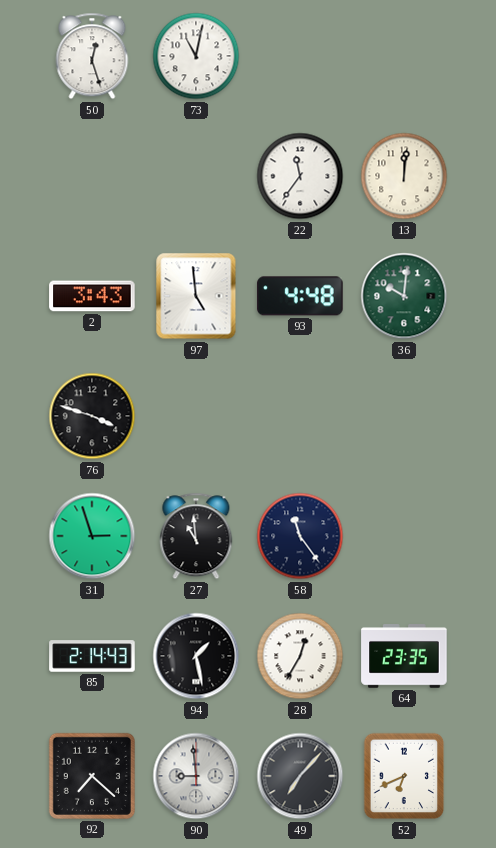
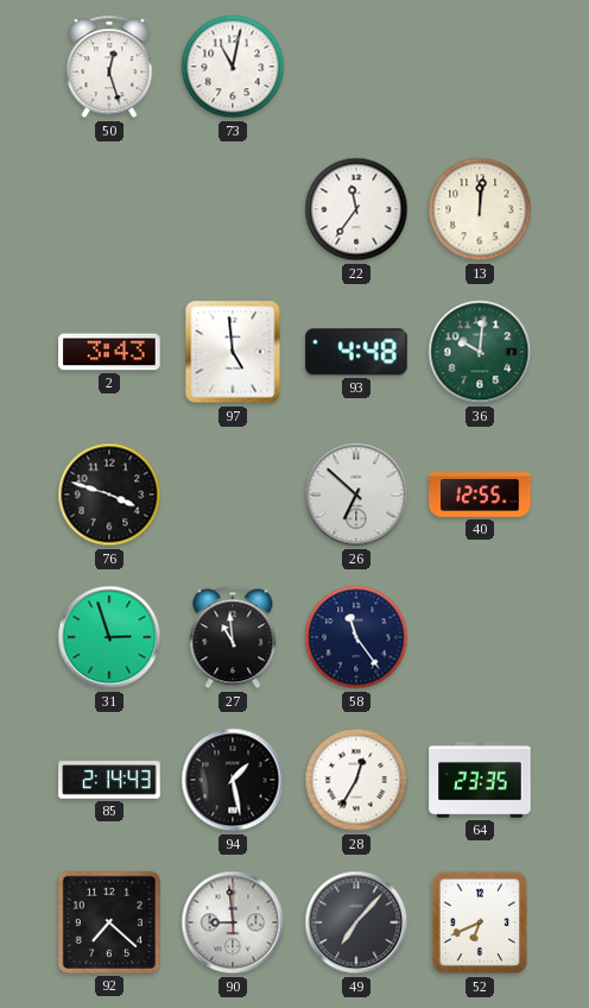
26: none -> 6:52 (356, 494)
40: none -> 12:55 (480, 496)
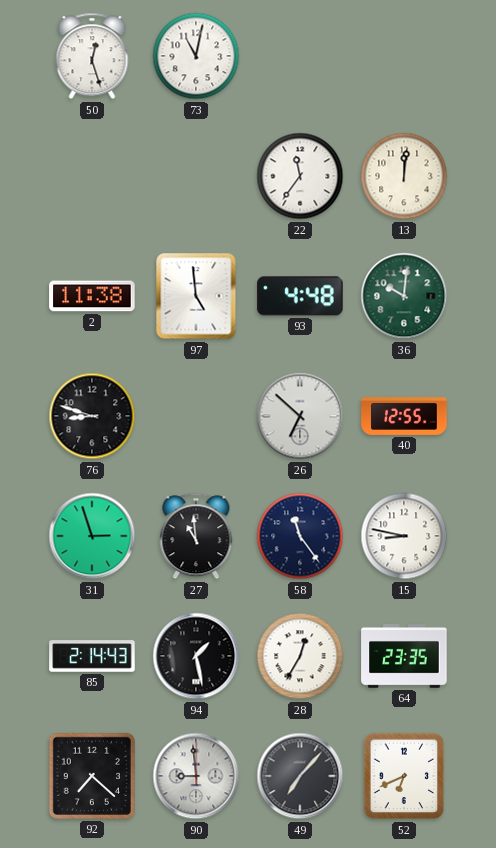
2: 3:43 -> 11:38 (92, 296)
76: 3:48 -> 8:48 (92, 416)
15: none -> 8:47 (404, 536)
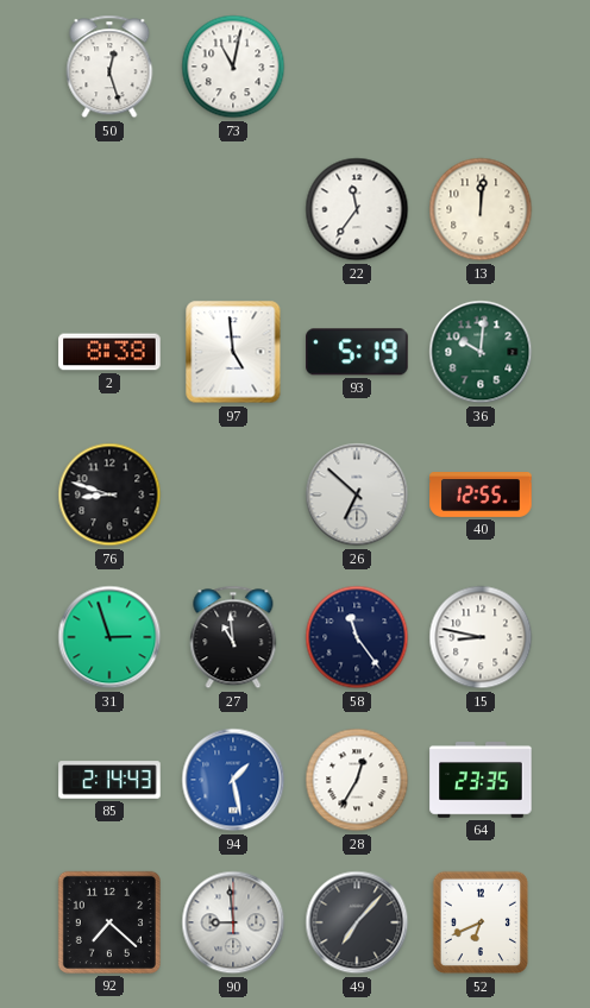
2: 11:38 -> 8:38 (109, 352)
93: 4:48 -> 5:19 (357, 352)
94 dial: black -> blue (233, 780)
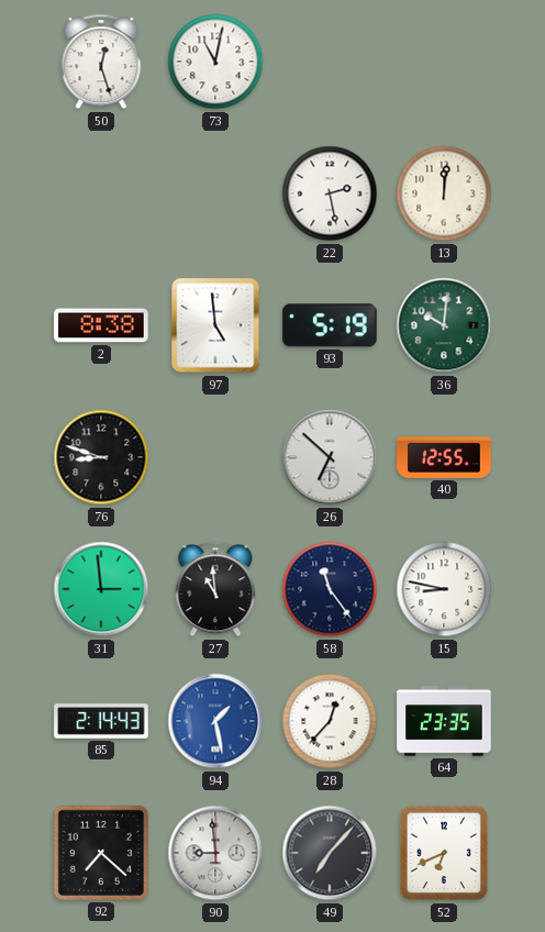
22: 11:36 -> 2:28 (330, 193)
31: 2:57 -> 2:59 (101, 589)
28: 12:35 -> 12:37 (330, 721)
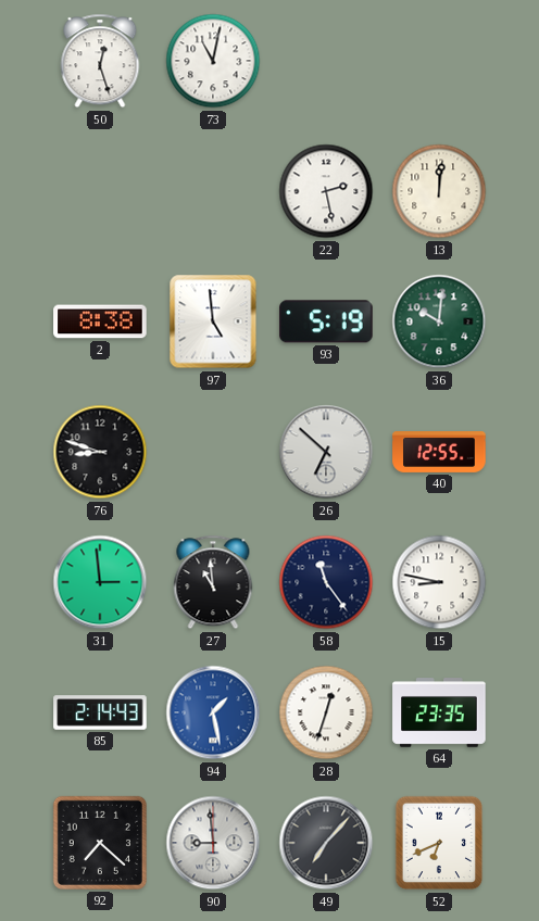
28: 12:37 -> 12:33 (326, 712)
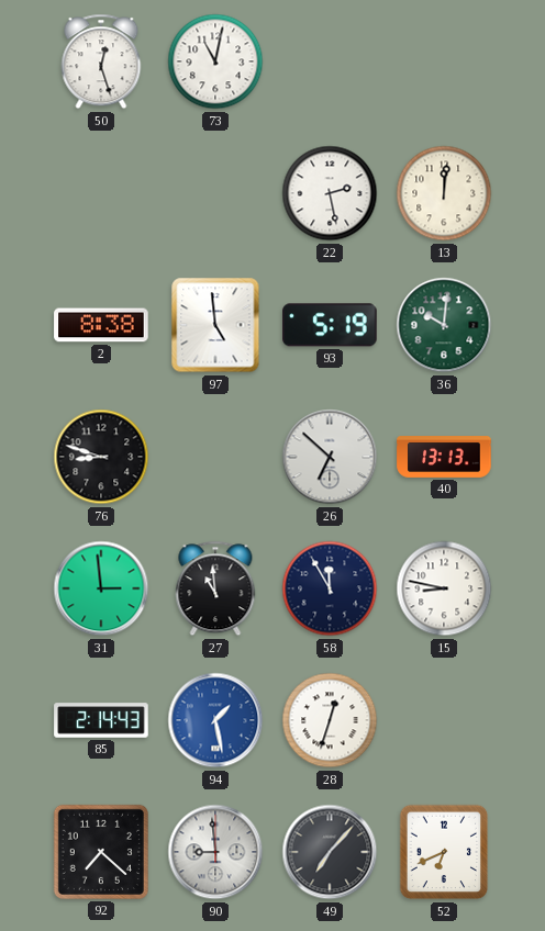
40: 12:55 -> 13:13 (444, 458)
58: 11:24 -> 11:55 (330, 588)
64: 23:35 -> none (439, 712)
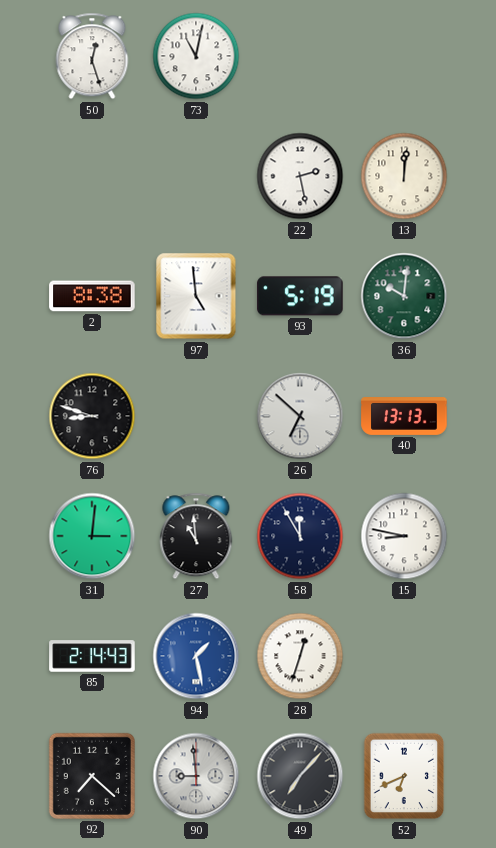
31: 2:59 -> 3:01 (92, 536)
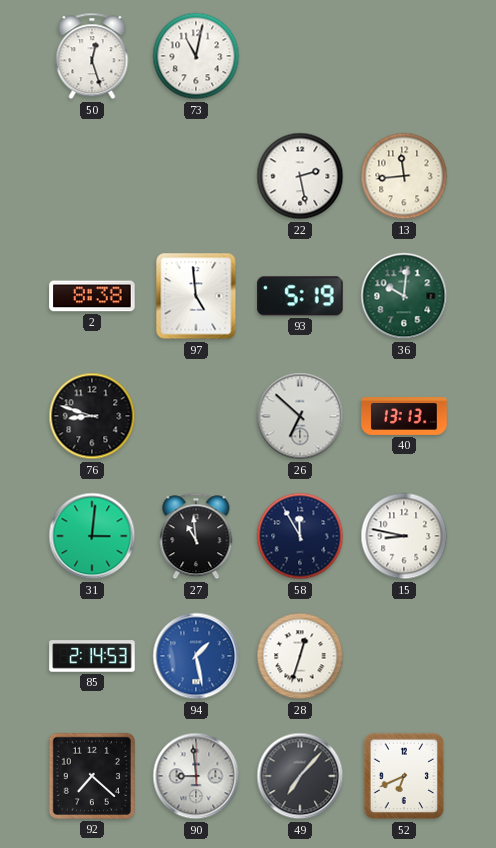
13: 12:01 -> 11:44 (404, 176)
85: 2:14:43 -> 2:14:53 (92, 656)
